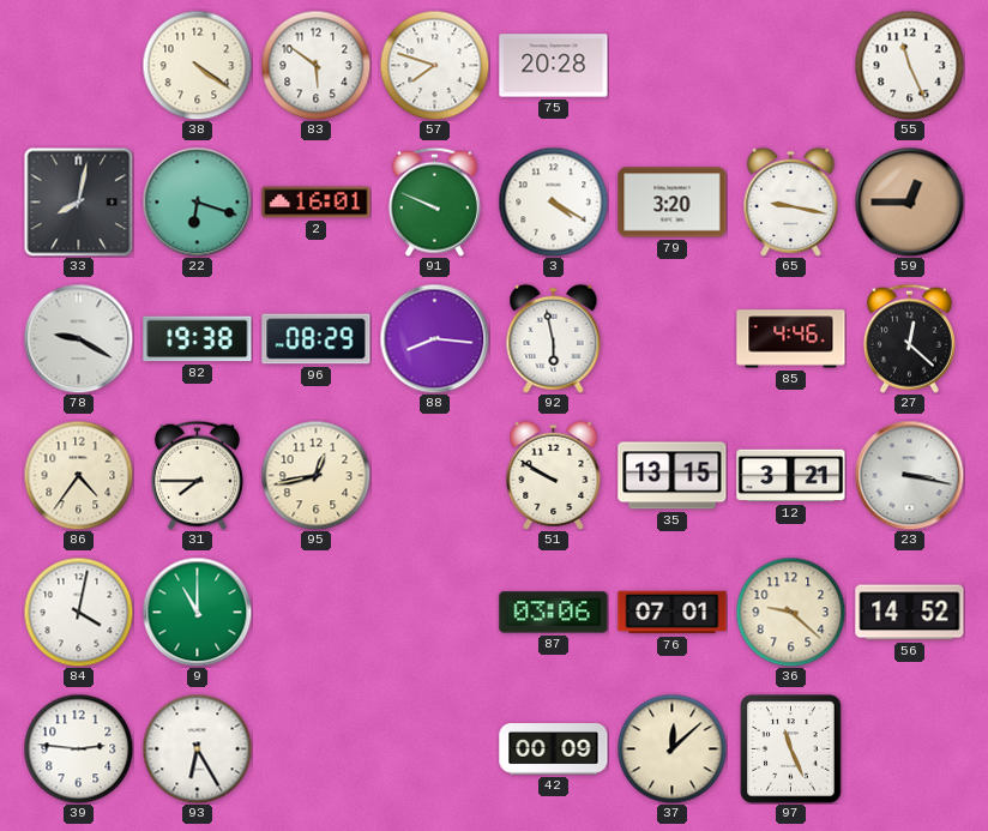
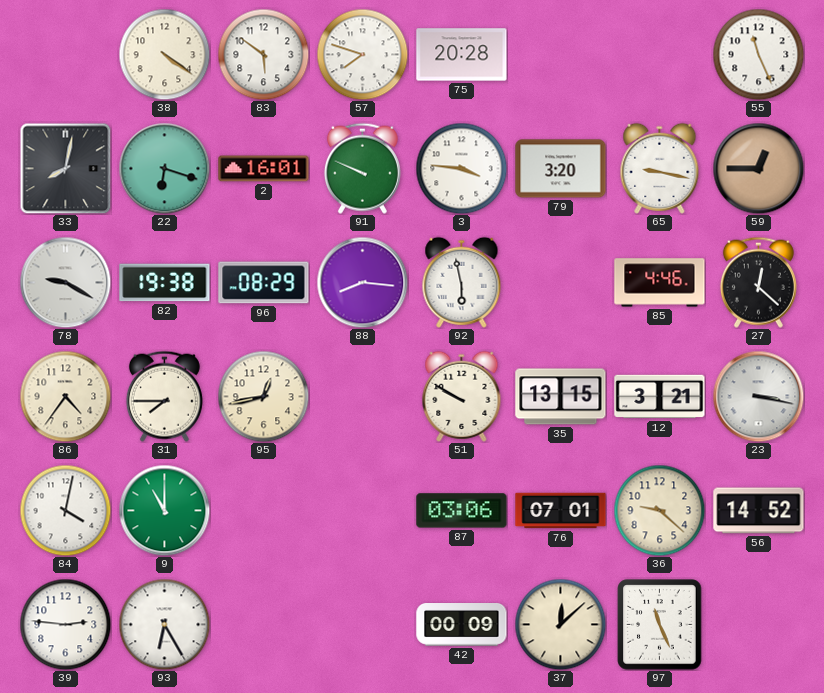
3: 4:20 -> 3:46 (461, 168)
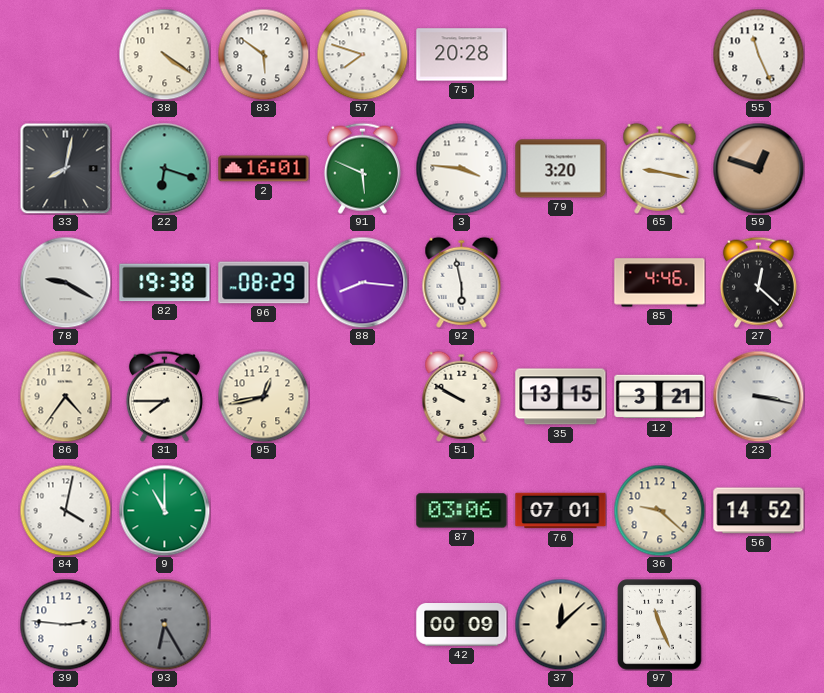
91: 9:49 -> 5:49 (362, 168)
59: 12:45 -> 12:48 (758, 168)
93 dial: white -> grey (164, 624)
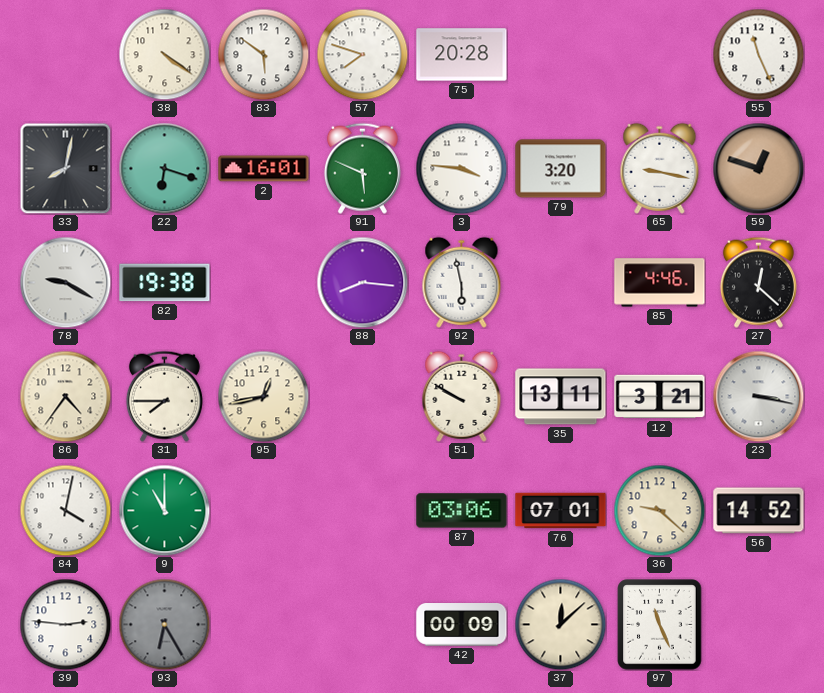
96: 08:29 -> none (264, 283)
35: 13:15 -> 13:11 (561, 397)
